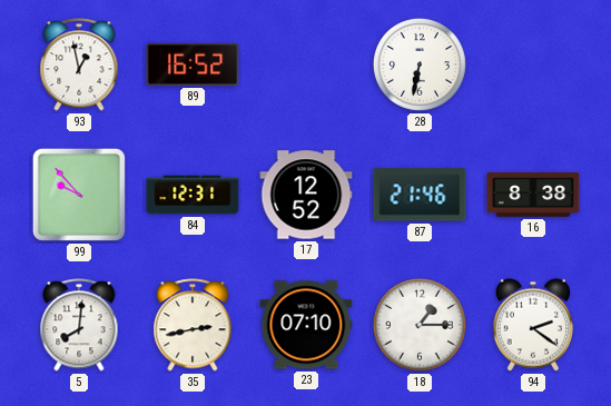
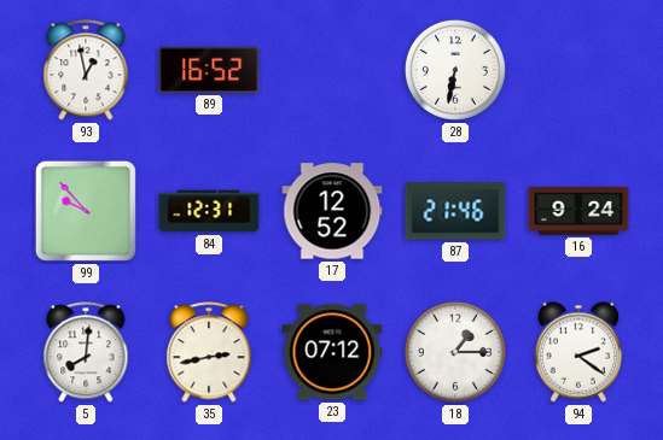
16: 8:38 -> 9:24 (578, 212)
23: 07:10 -> 07:12 (332, 352)
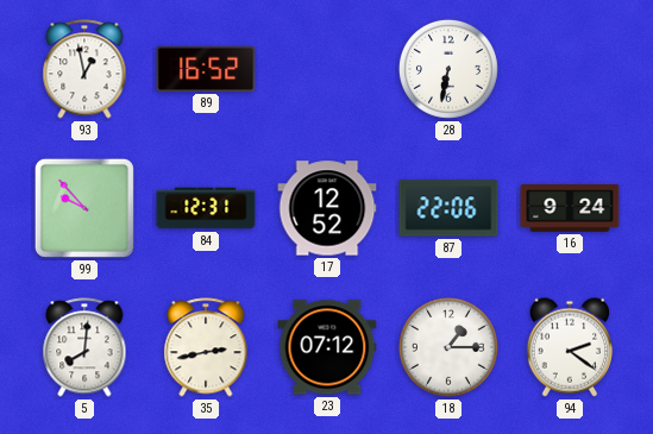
87: 21:46 -> 22:06 (448, 208)
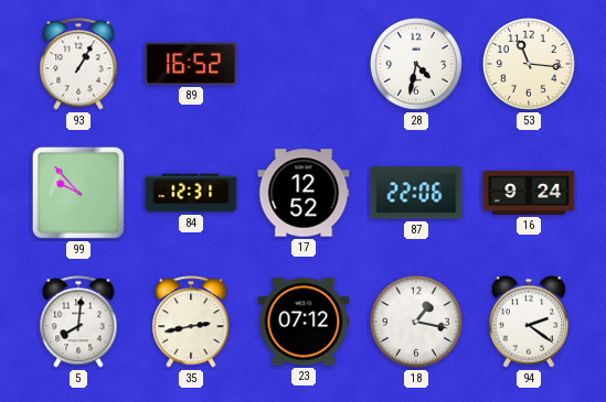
93: 12:58 -> 1:05 (78, 64)
28: 6:32 -> 4:32 (416, 64)
53: none -> 11:16 (529, 64)
18: 1:15 -> 1:17 (416, 322)
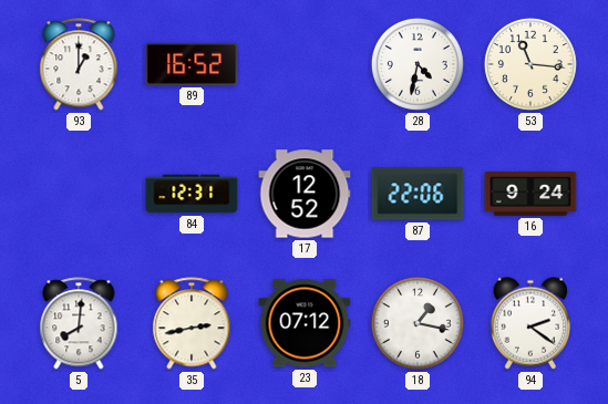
93: 1:05 -> 1:00 (79, 64)
99: 9:53 -> none (78, 193)
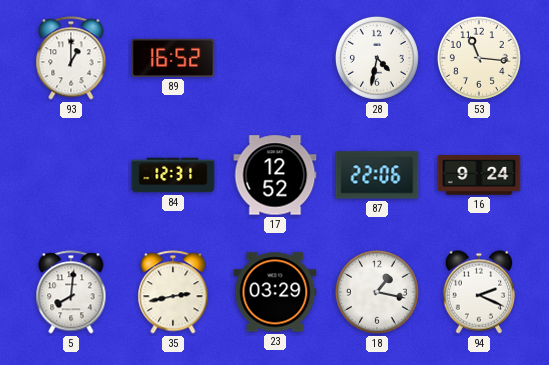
23: 07:12 -> 03:29 (275, 292)
94: 2:21 -> 2:19 (478, 292)
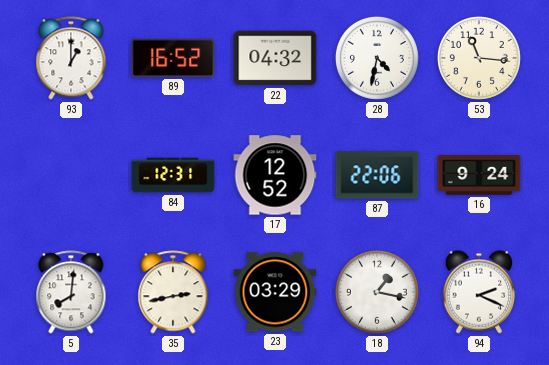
22: none -> 04:32 (275, 58)
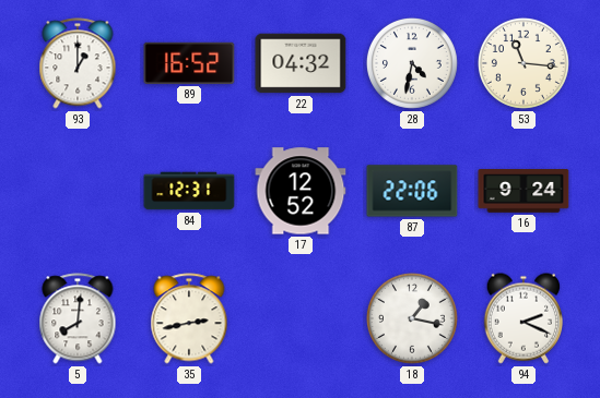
23: 03:29 -> none (275, 292)
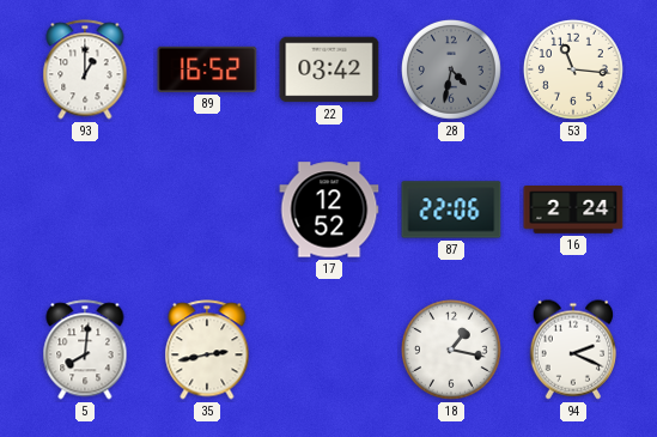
22: 04:32 -> 03:42 (329, 69)
28 dial: white -> grey (451, 69)
84: 12:31 -> none (189, 191)
16: 9:24 -> 2:24 (573, 211)
